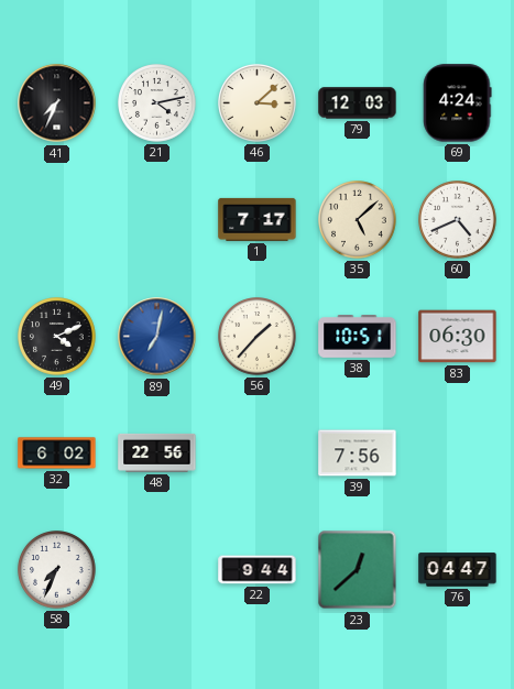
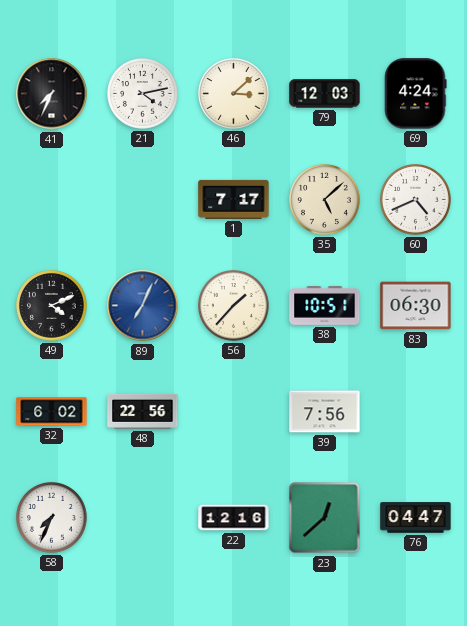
89: 7:02 -> 7:04 (143, 306)
22: 9:44 -> 12:16 (234, 518)
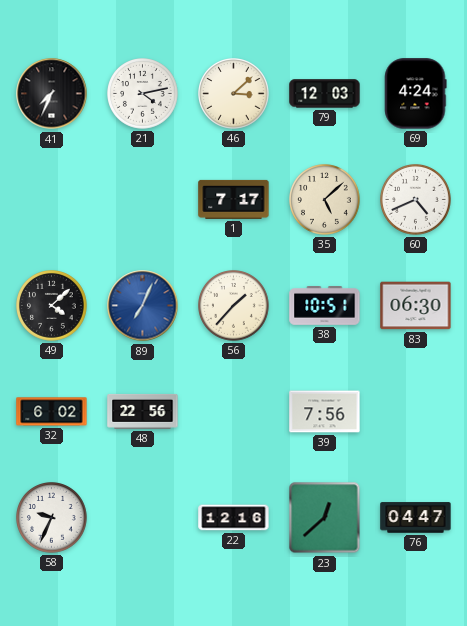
49: 4:11 -> 4:08 (52, 306)
58: 7:34 -> 9:34 (52, 518)
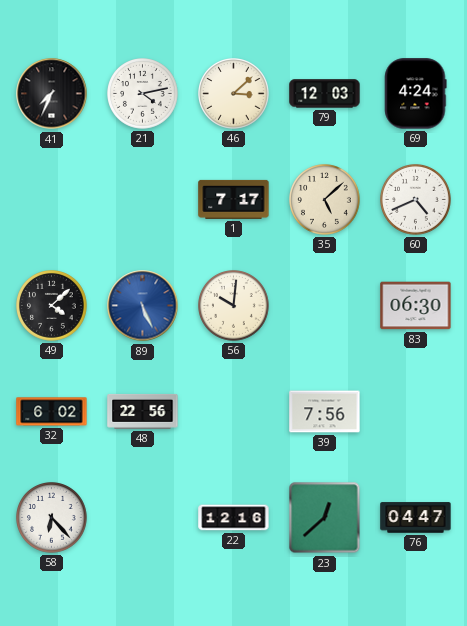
89: 7:04 -> 5:26 (143, 306)
56: 1:37 -> 10:01 (234, 306)
38: 10:51 -> none (325, 306)
58: 9:34 -> 6:23 (52, 518)
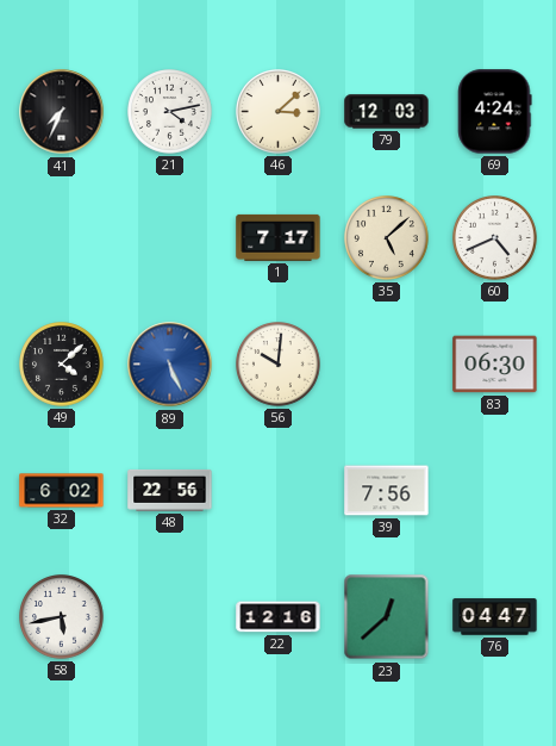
58: 6:23 -> 5:43 (62, 617)
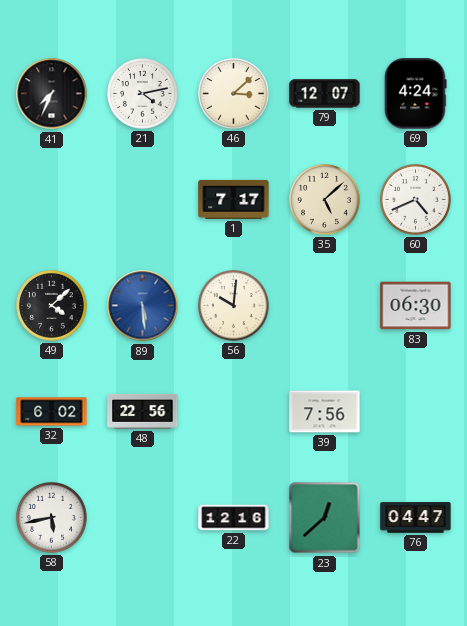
79: 12:03 -> 12:07 (325, 94)
89: 5:26 -> 5:29 (143, 306)
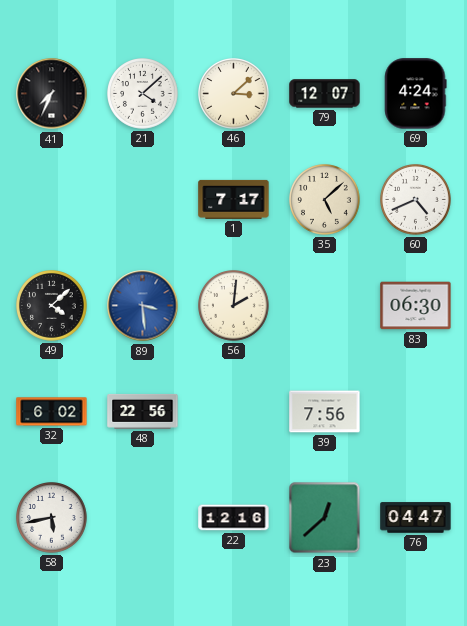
21: 4:13 -> 4:08 (143, 94)
89: 5:29 -> 3:29 (143, 306)
56: 10:01 -> 2:01 (234, 306)
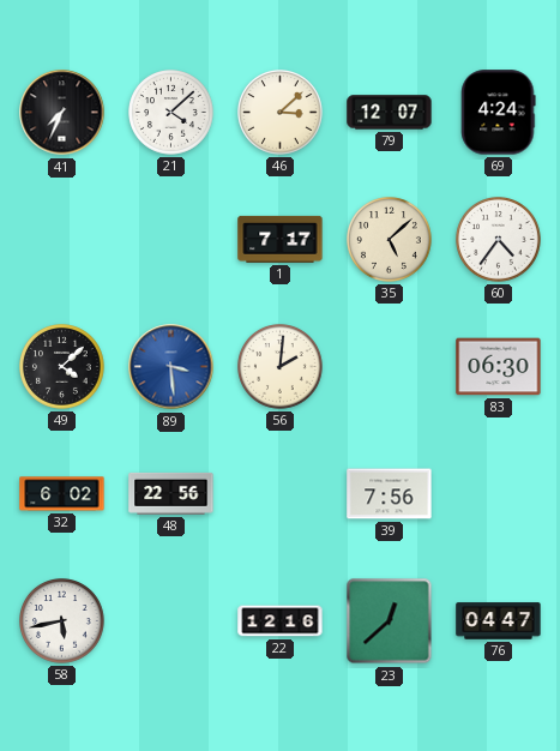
60: 4:41 -> 4:36 (499, 240)
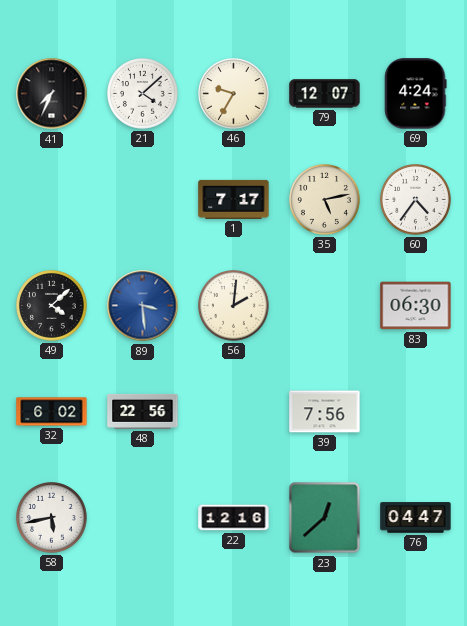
46: 3:08 -> 9:35 (234, 94)
35: 5:08 -> 5:13 (325, 200)
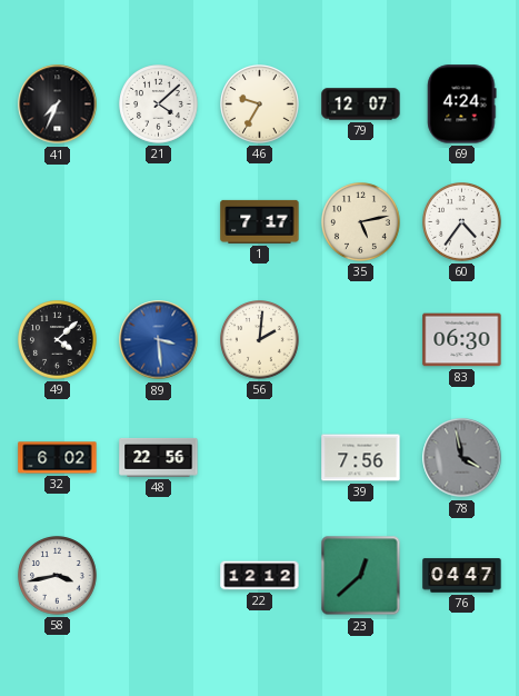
78: none -> 3:58 (462, 458)
58: 5:43 -> 3:43 (58, 576)
22: 12:16 -> 12:12 (260, 576)
